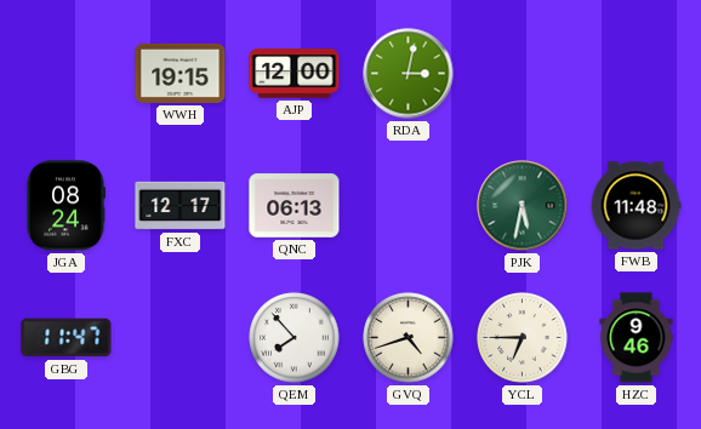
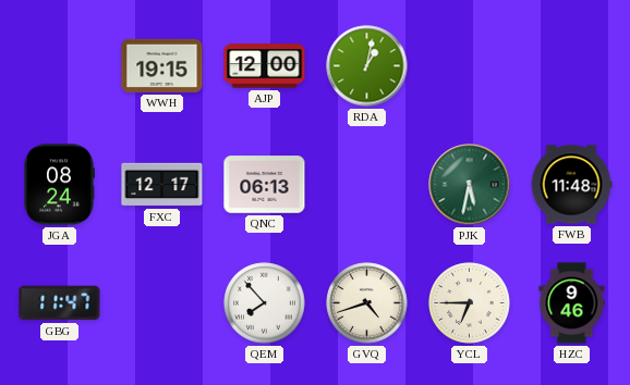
RDA: 3:02 -> 1:02 (367, 66)
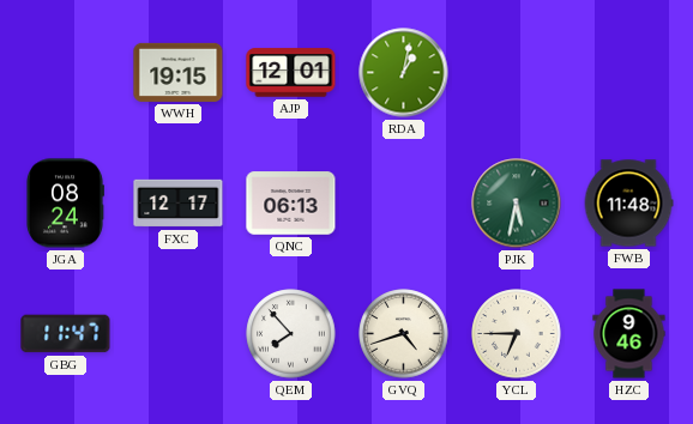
AJP: 12:00 -> 12:01 (291, 73)
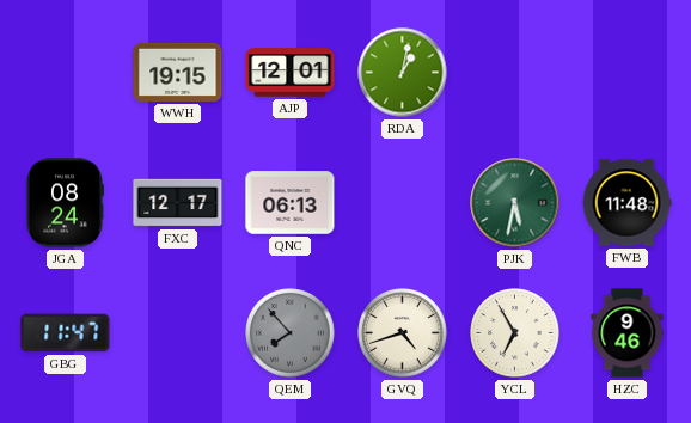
QEM dial: white -> grey (291, 333)
YCL: 6:45 -> 6:55 (515, 333)
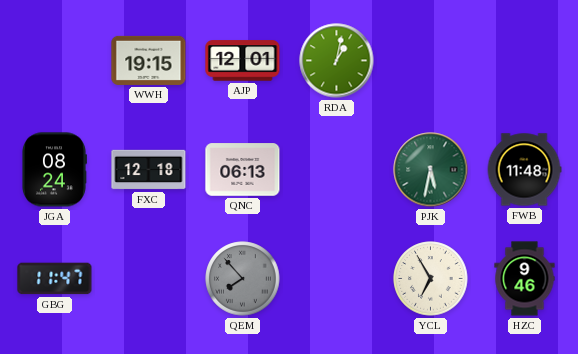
FXC: 12:17 -> 12:18 (149, 170)
GVQ: 4:42 -> none (403, 333)
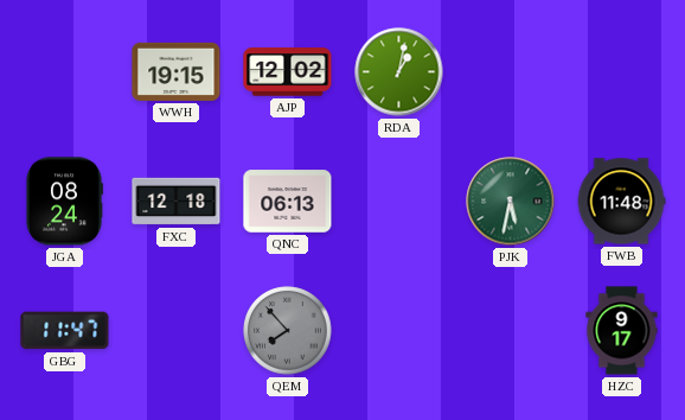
AJP: 12:01 -> 12:02 (288, 72)
YCL: 6:55 -> none (431, 279)
HZC: 9:46 -> 9:17 (622, 331)
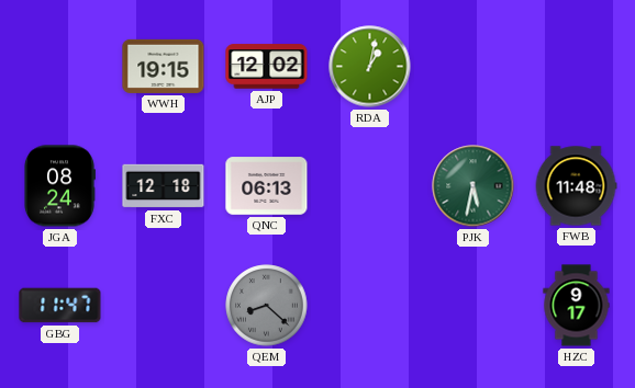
QEM: 7:53 -> 8:22 (267, 306)
